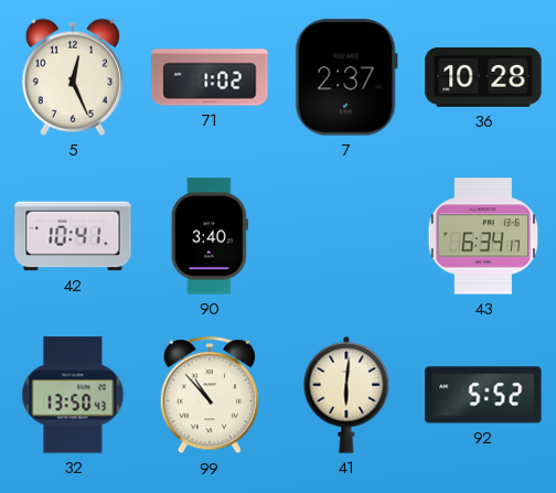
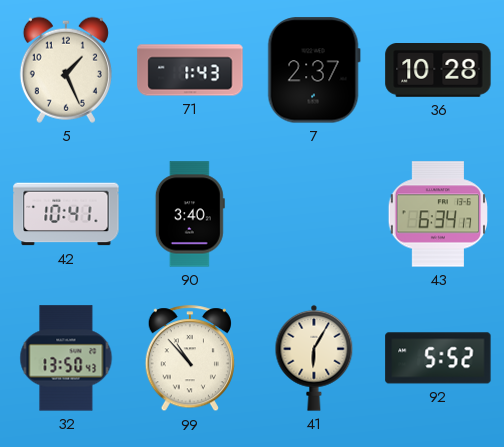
5: 12:26 -> 1:26 (66, 70)
71: 1:02 -> 1:43 (190, 70)
41: 6:01 -> 6:05 (314, 358)
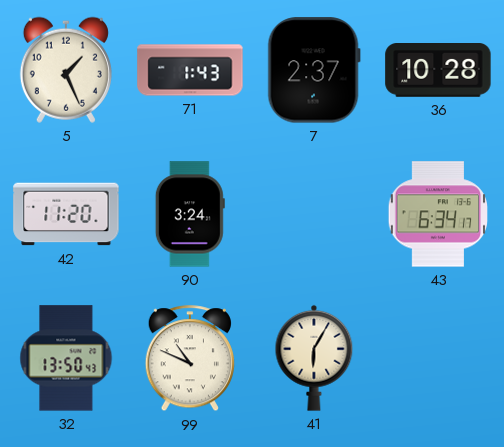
42: 10:41 -> 11:20 (66, 214)
90: 3:40 -> 3:24 (190, 214)
99: 10:53 -> 10:49 (189, 359)
92: 5:52 -> none (438, 358)
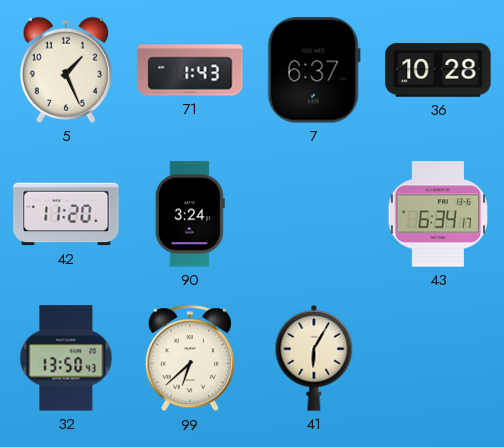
7: 2:37 -> 6:37 (314, 70)
99: 10:49 -> 6:38 (189, 359)
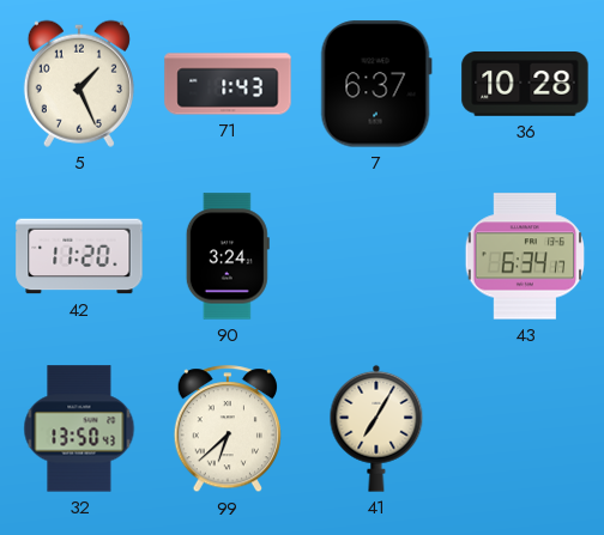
41: 6:05 -> 7:05 (376, 428)
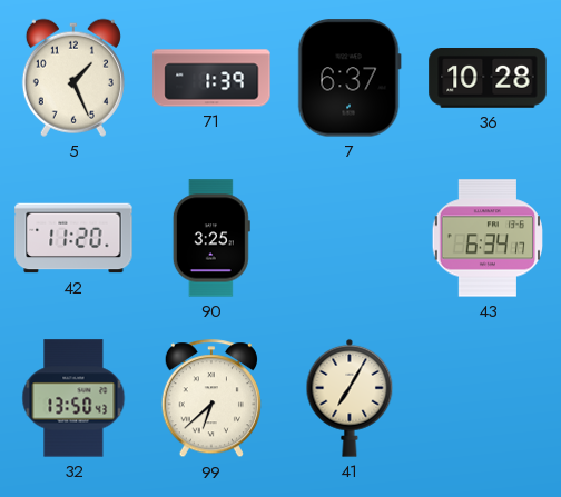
71: 1:43 -> 1:39 (211, 78)
90: 3:24 -> 3:25 (211, 238)
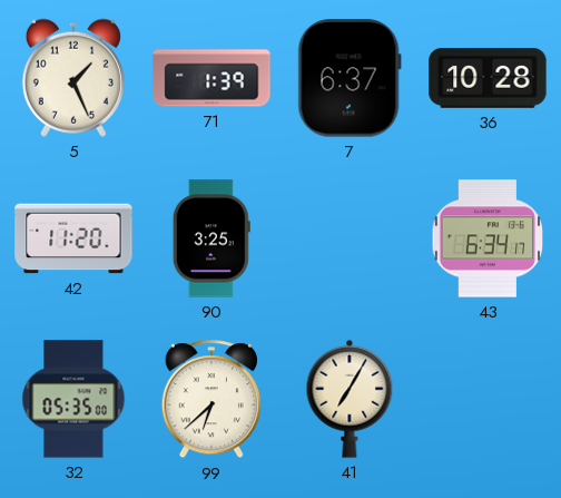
32: 13:50 -> 05:35 (73, 399)
